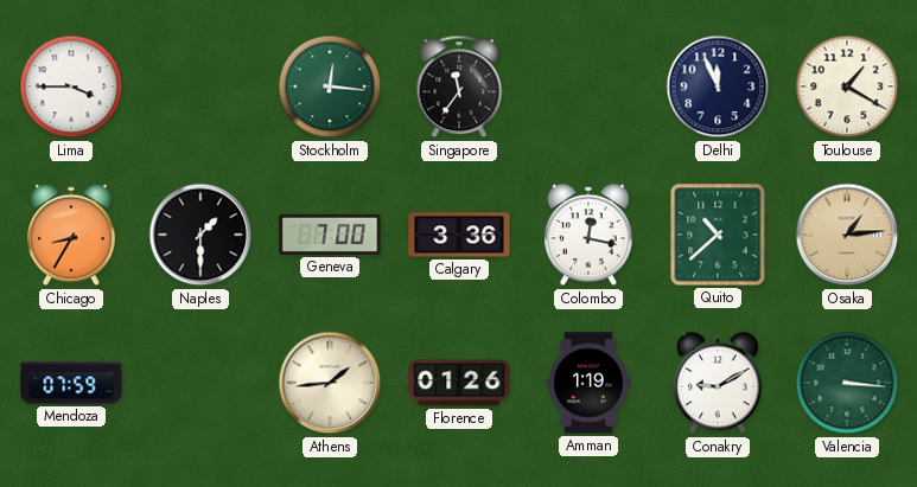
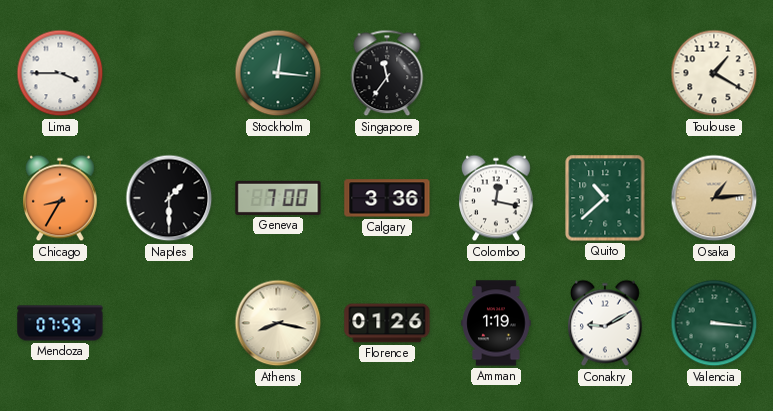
Delhi: 11:56 -> none (718, 86)
Athens: 1:44 -> 8:17 (278, 323)
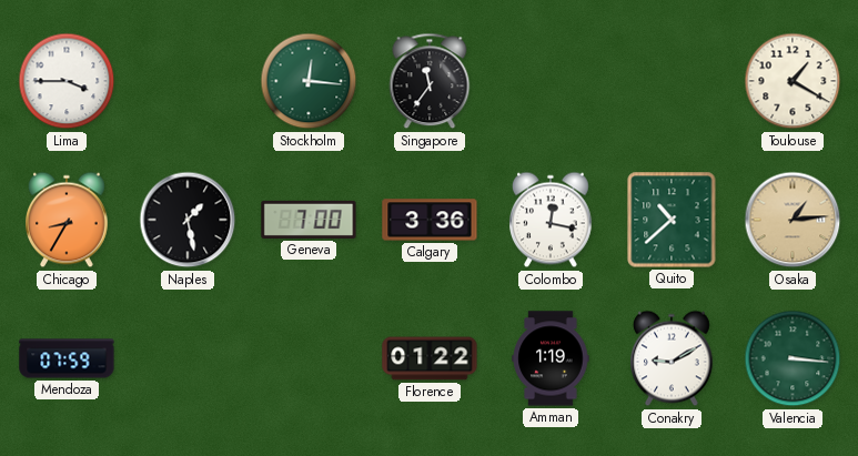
Naples: 1:30 -> 1:28 (188, 220)
Athens: 8:17 -> none (278, 323)
Florence: 01:26 -> 01:22 (430, 358)
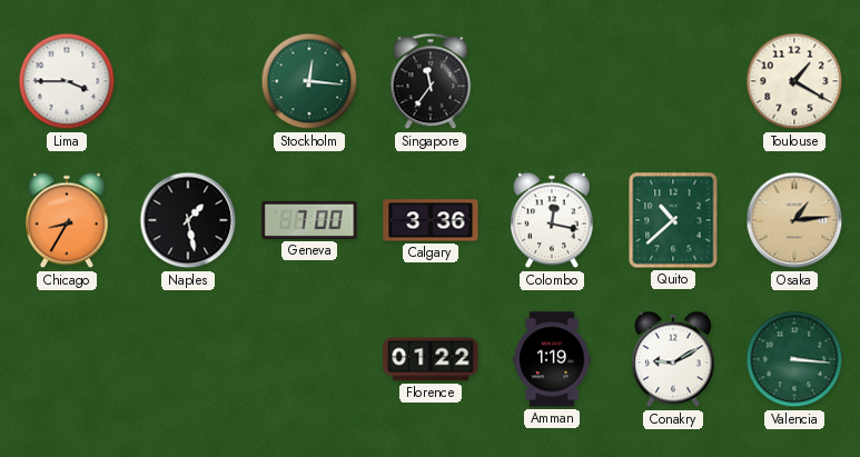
Mendoza: 07:59 -> none (67, 358)
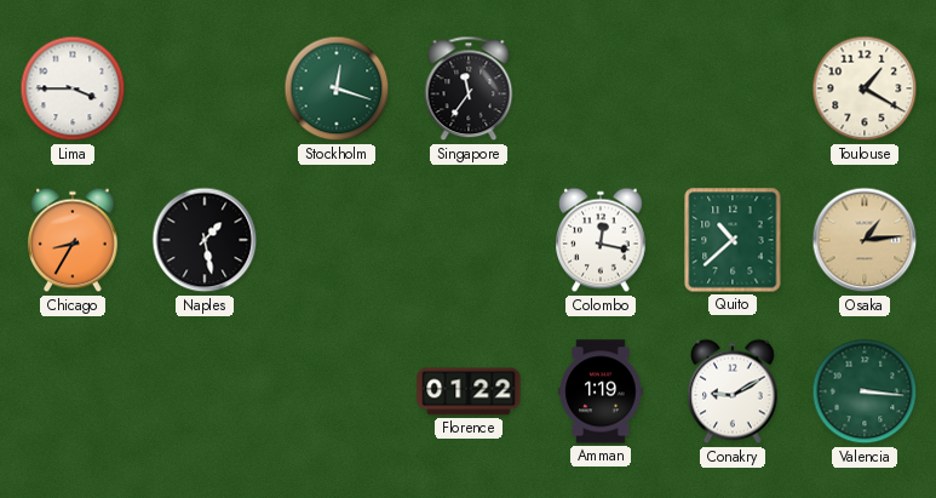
Stockholm: 12:16 -> 12:18 (337, 88)
Geneva: 7:00 -> none (309, 220)
Calgary: 3:36 -> none (431, 220)
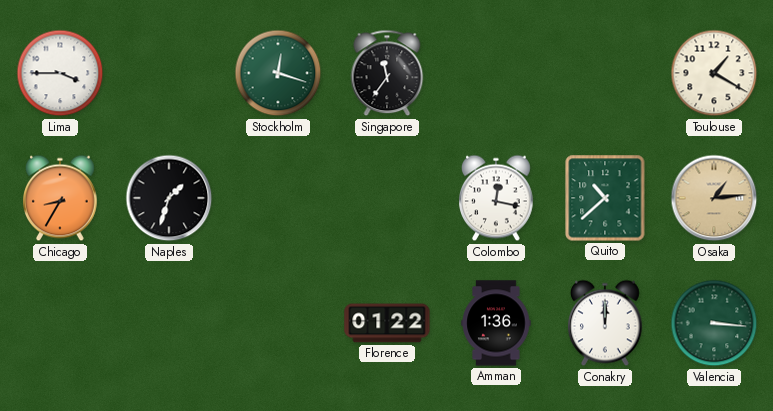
Naples: 1:28 -> 1:33 (169, 198)
Amman: 1:19 -> 1:36 (496, 323)
Conakry: 9:10 -> 12:00 (606, 323)
